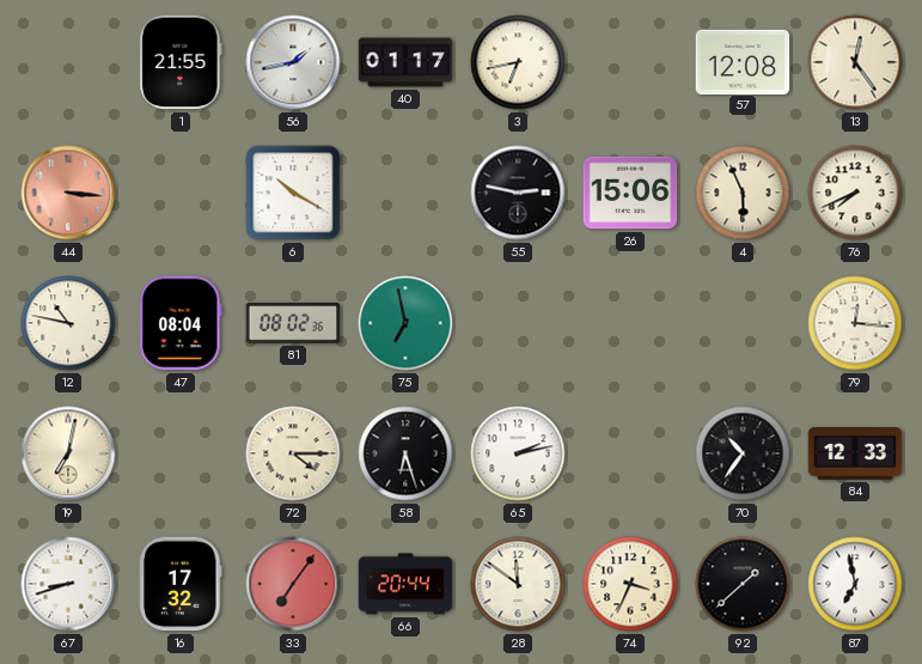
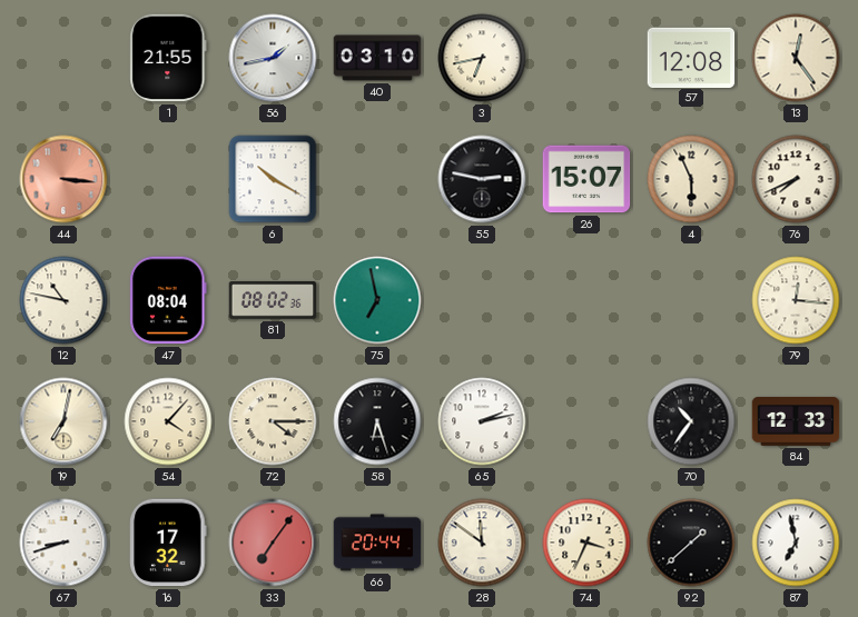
40: 01:17 -> 03:10 (377, 58)
26: 15:06 -> 15:07 (586, 179)
54: none -> 4:07 (168, 421)
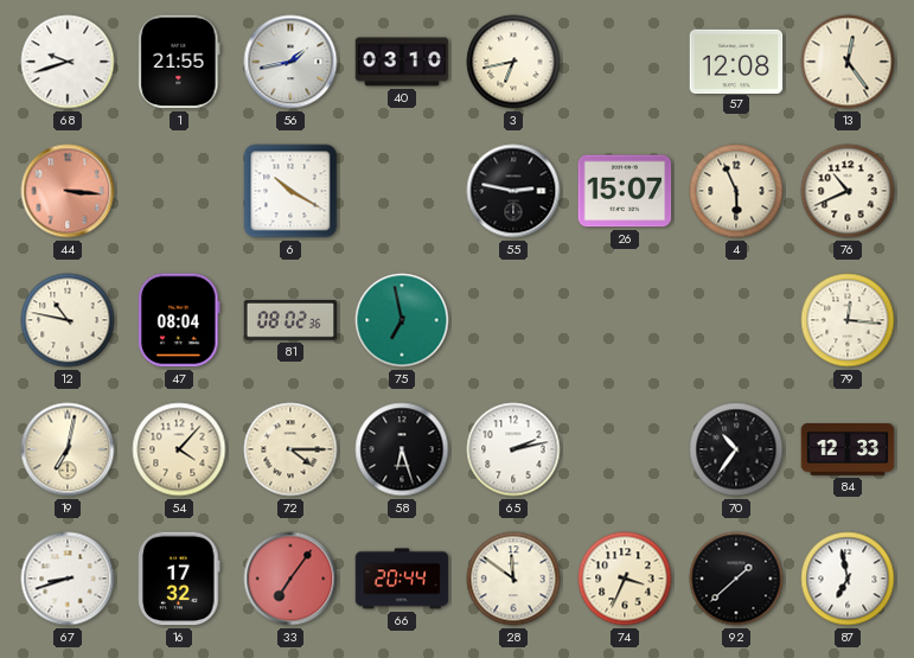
68: none -> 9:42 (68, 62)
76: 7:41 -> 10:41 (848, 191)
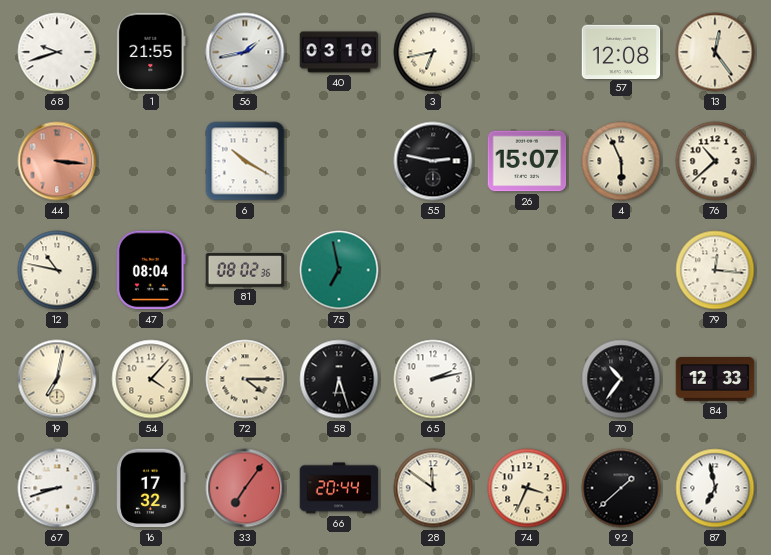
76: 10:41 -> 10:38 (715, 161)
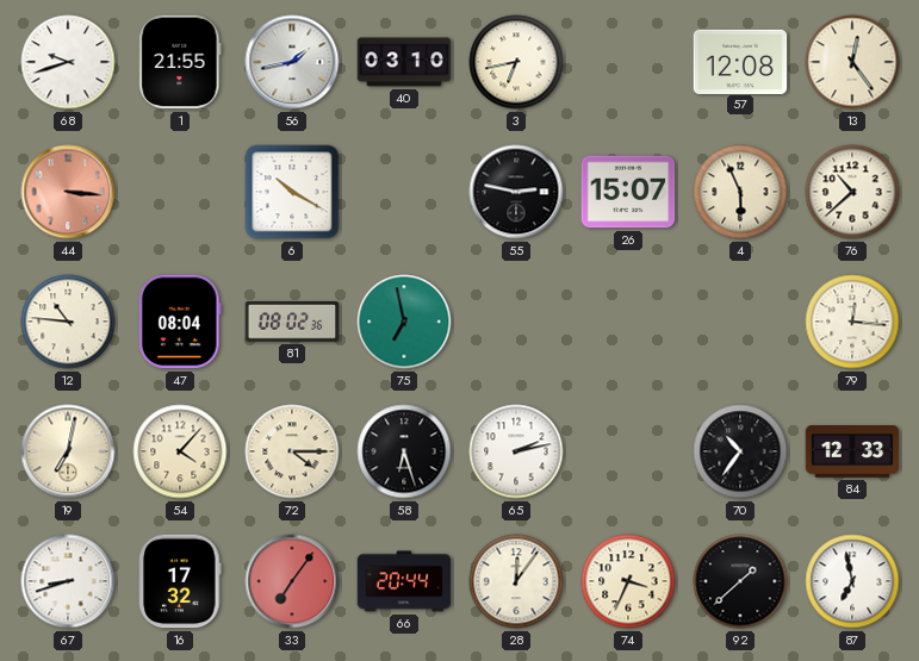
12: 10:47 -> 10:46 (68, 322)
28: 11:51 -> 12:06 (516, 581)
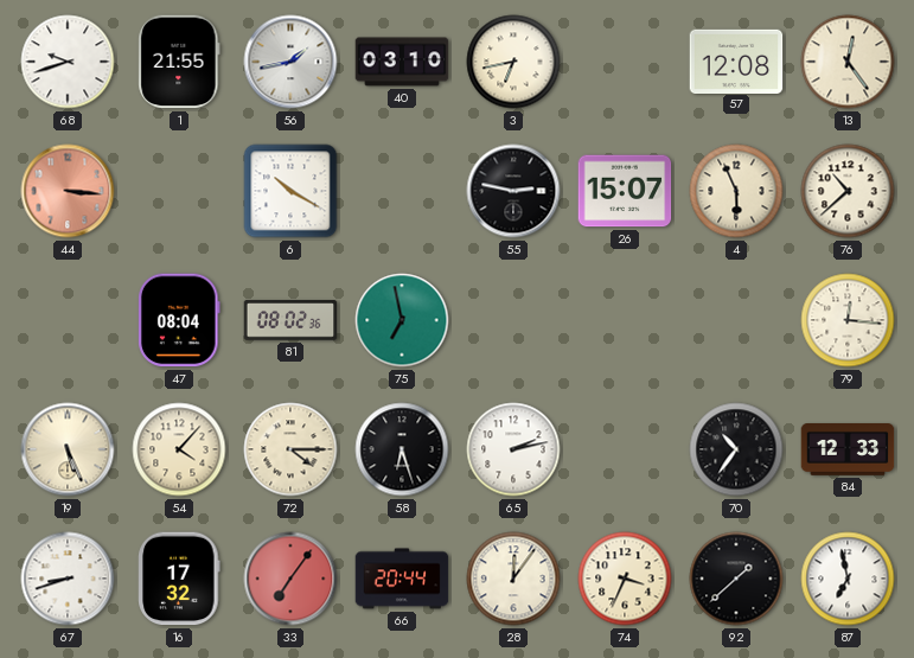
12: 10:46 -> none (68, 322)
19: 7:02 -> 5:26 (68, 449)
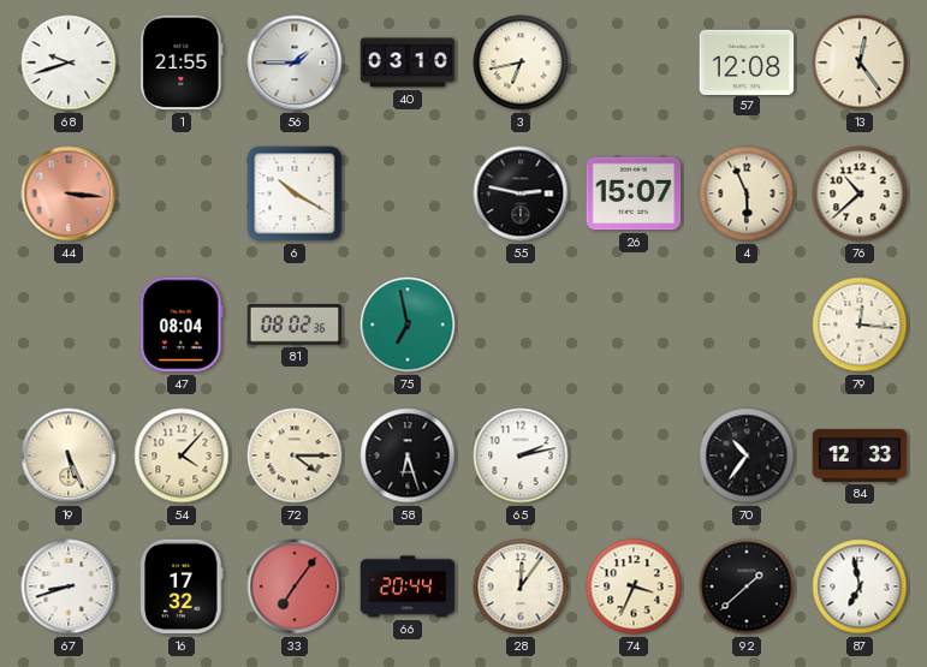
56: 1:43 -> 1:45 (295, 62)
